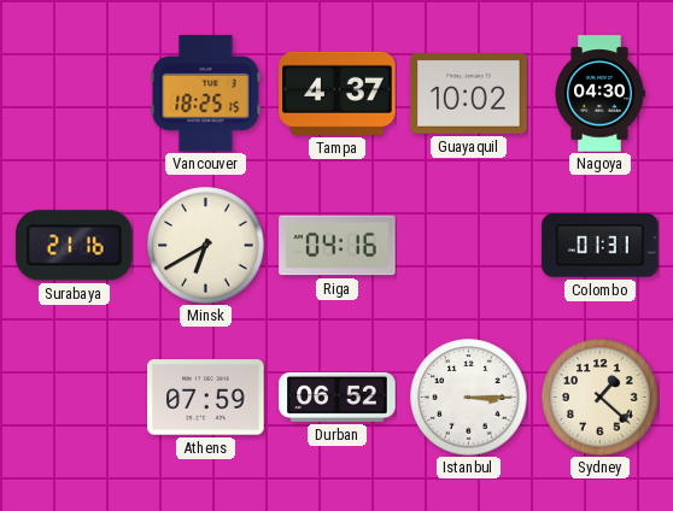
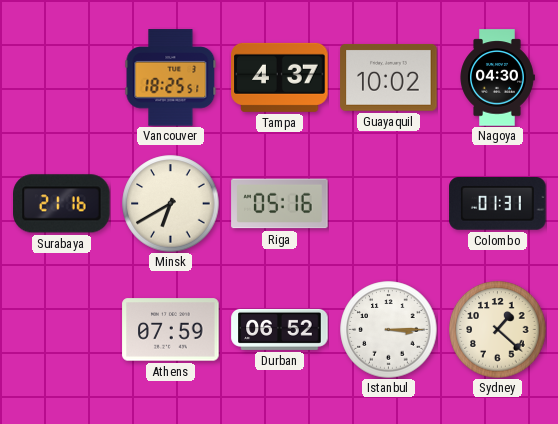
Vancouver: 18:25:15 -> 18:25:51 (171, 78)
Riga: 04:16 -> 05:16 (280, 204)
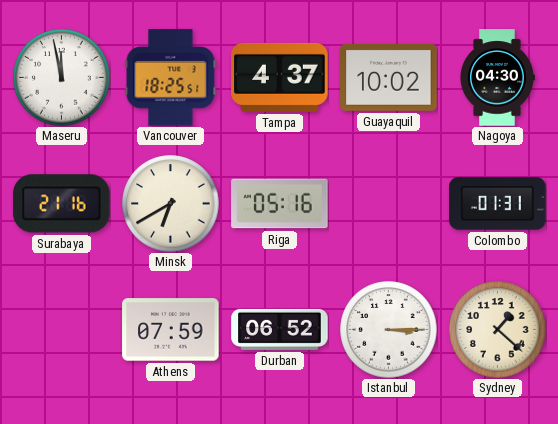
Maseru: none -> 11:58 (62, 78)
